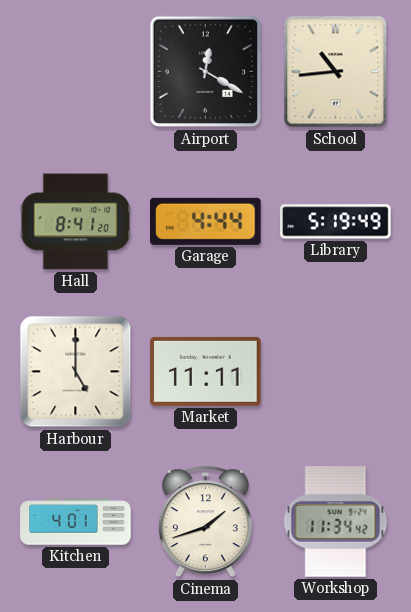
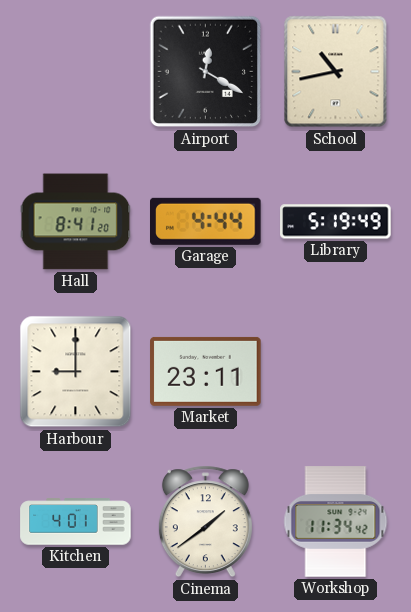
School: 10:44 -> 10:43 (336, 72)
Harbour: 5:00 -> 9:00 (76, 372)
Market: 11:11 -> 23:11 (206, 371)
Cinema: 1:42 -> 1:39 (205, 522)
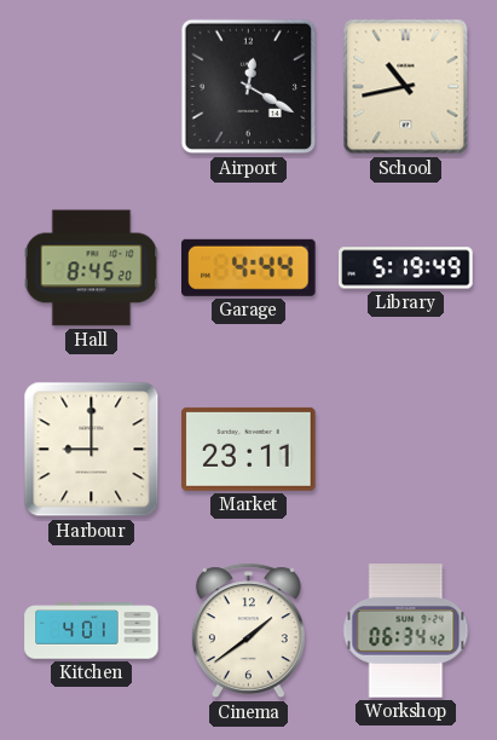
Hall: 8:41 -> 8:45 (92, 268)
Workshop: 11:34 -> 06:34 (406, 631)
